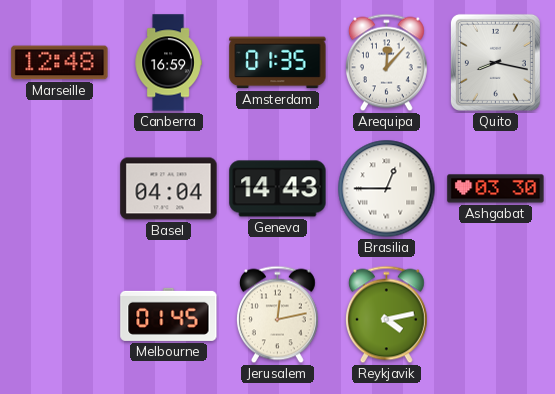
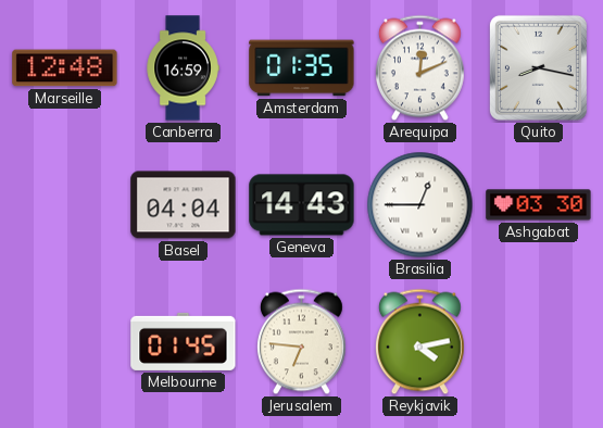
Arequipa: 12:07 -> 12:11 (419, 68)
Jerusalem: 12:13 -> 6:46 (301, 342)
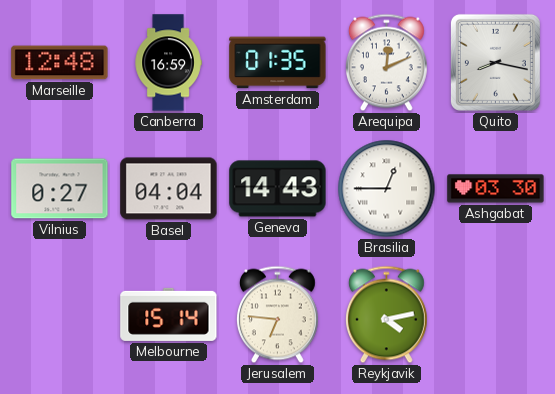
Vilnius: none -> 0:27 (60, 189)
Melbourne: 01:45 -> 15:14 (169, 314)
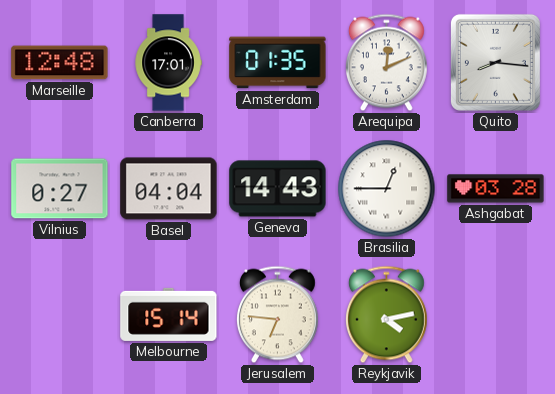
Canberra: 16:59 -> 17:01 (168, 63)
Quito: 8:17 -> 8:16 (495, 62)
Ashgabat: 03:30 -> 03:28 (496, 189)
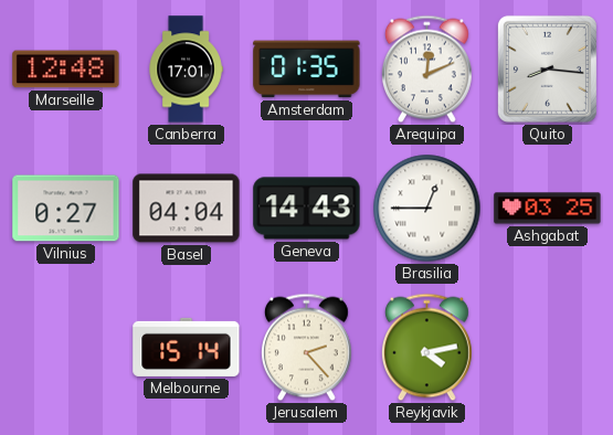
Ashgabat: 03:28 -> 03:25 (548, 209)
Jerusalem: 6:46 -> 2:23 (306, 348)
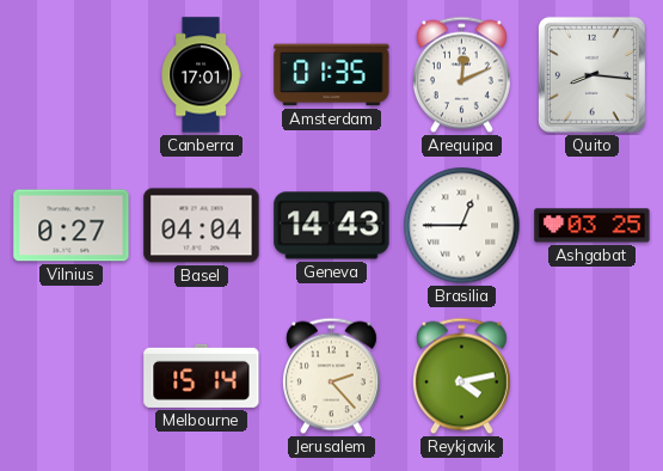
Marseille: 12:48 -> none (66, 70)
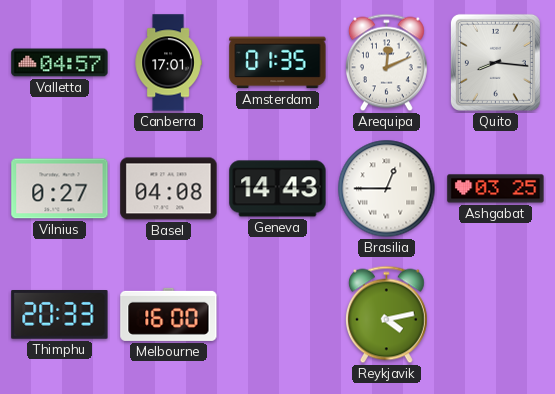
Valletta: none -> 04:57 (60, 63)
Basel: 04:04 -> 04:08 (169, 189)
Thimphu: none -> 20:33 (60, 315)
Melbourne: 15:14 -> 16:00 (169, 314)
Jerusalem: 2:23 -> none (331, 377)
